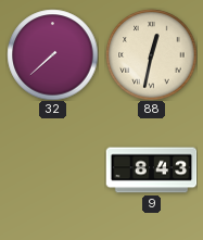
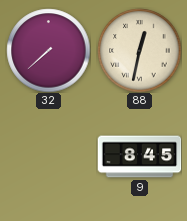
9: 8:43 -> 8:45 (139, 157)
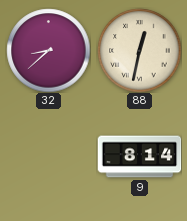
32: 7:38 -> 8:38 (48, 50)
9: 8:45 -> 8:14 (139, 157)
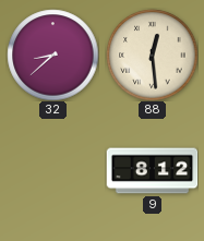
88: 12:32 -> 12:29 (152, 55)
9: 8:14 -> 8:12 (152, 171)
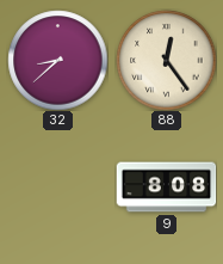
88: 12:29 -> 12:24 (166, 60)
9: 8:12 -> 8:08 (166, 188)
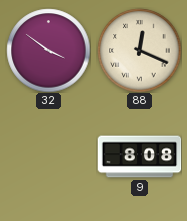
32: 8:38 -> 3:51 (48, 50)
88: 12:24 -> 12:19 (139, 50)
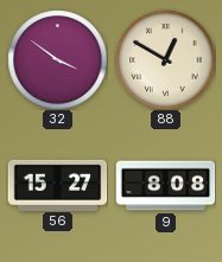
88: 12:19 -> 12:50 (165, 59)
56: none -> 15:27 (57, 185)
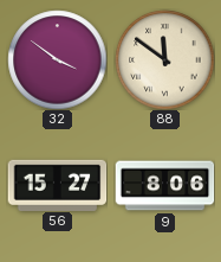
88: 12:50 -> 11:51 (164, 59)
9: 8:08 -> 8:06 (164, 186)
